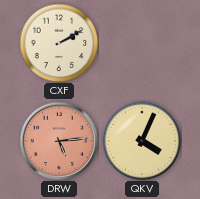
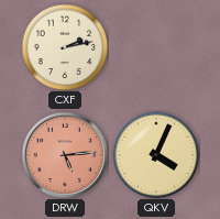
CXF: 2:10 -> 2:13 (65, 47)
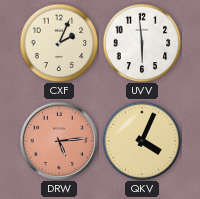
CXF: 2:13 -> 2:04 (59, 43)
UVV: none -> 5:59 (142, 43)
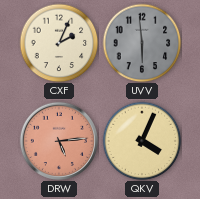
UVV dial: white -> grey (142, 43)
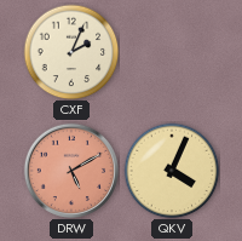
UVV: 5:59 -> none (142, 43)
DRW: 5:14 -> 5:10 (70, 170)
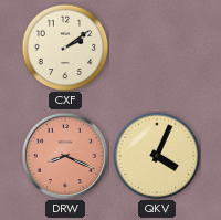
CXF: 2:04 -> 2:09 (65, 48)
DRW: 5:10 -> 8:19 (64, 155)
